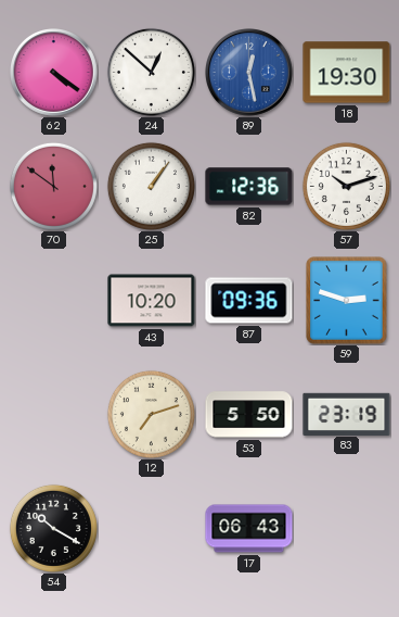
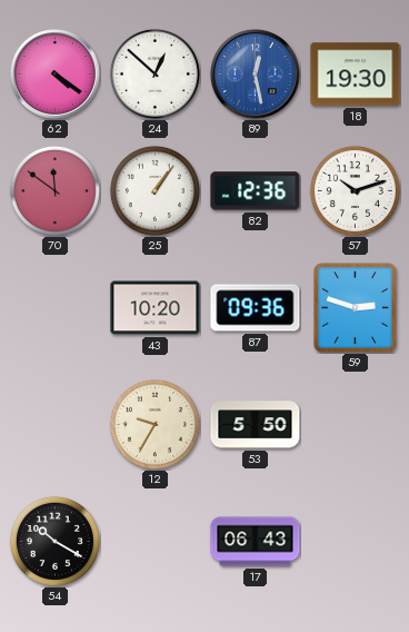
12: 7:12 -> 9:35 (154, 424)
83: 23:19 -> none (347, 414)
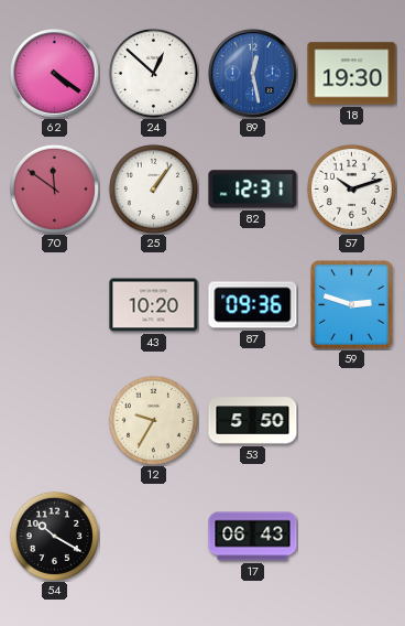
82: 12:36 -> 12:31 (253, 190)
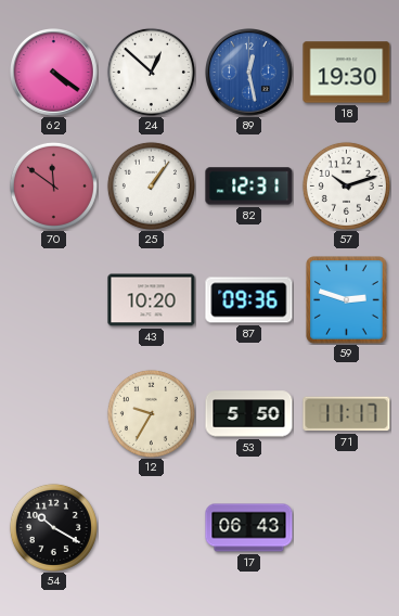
71: none -> 11:17 (347, 414)
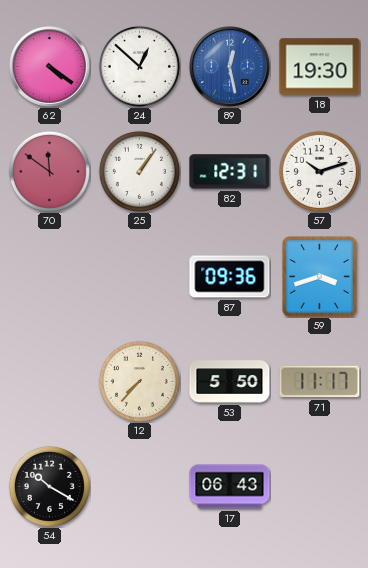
43: 10:20 -> none (152, 300)
59: 2:48 -> 3:42 (320, 277)
12: 9:35 -> 7:37 (139, 381)
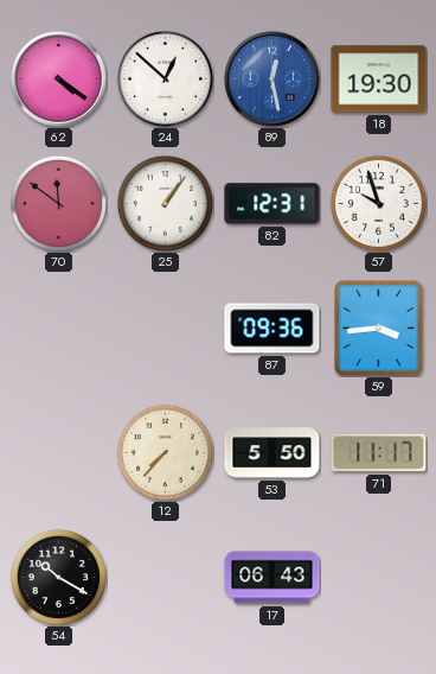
57: 10:12 -> 9:57 (378, 203)
59: 3:42 -> 3:44 (379, 329)
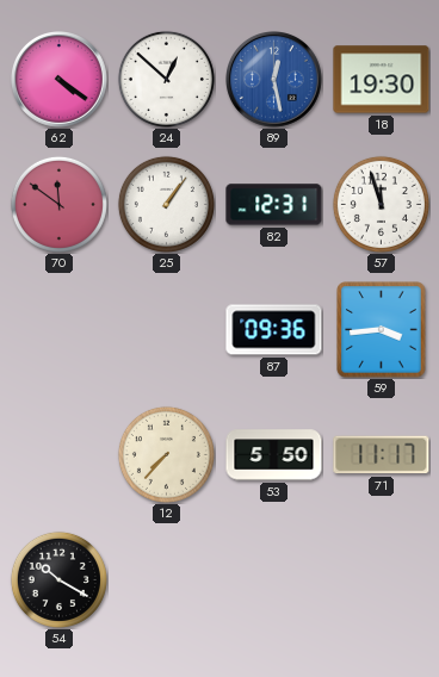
57: 9:57 -> 11:57 (381, 204)
17: 06:43 -> none (272, 578)
